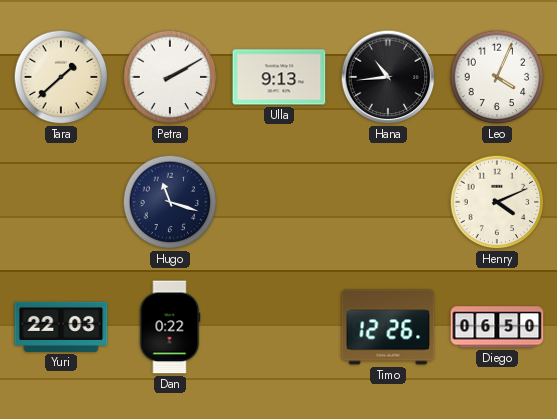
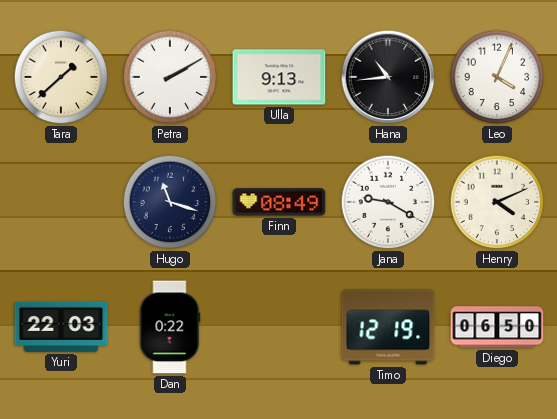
Finn: none -> 08:49 (279, 202)
Jana: none -> 9:20 (388, 202)
Timo: 12:26 -> 12:19 (388, 327)
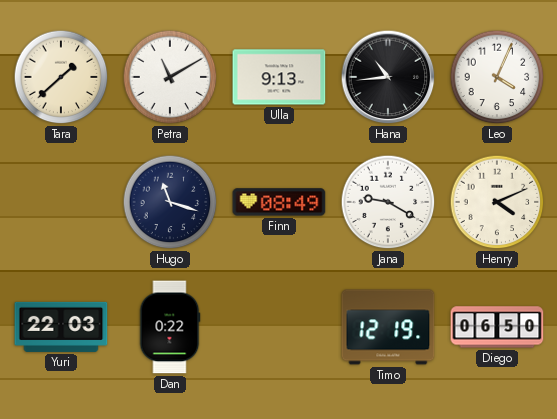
Petra: 2:10 -> 11:10 (170, 77)
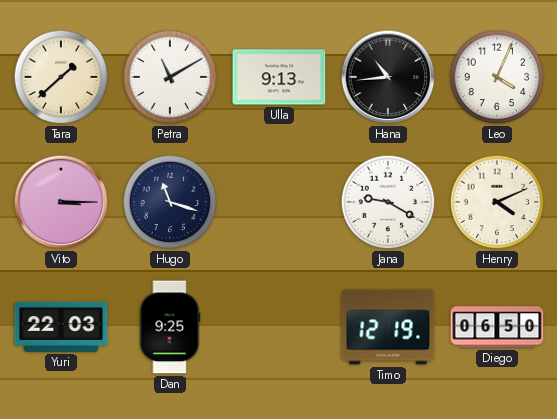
Vito: none -> 3:15 (61, 202)
Finn: 08:49 -> none (279, 202)
Dan: 0:22 -> 9:25 (170, 327)
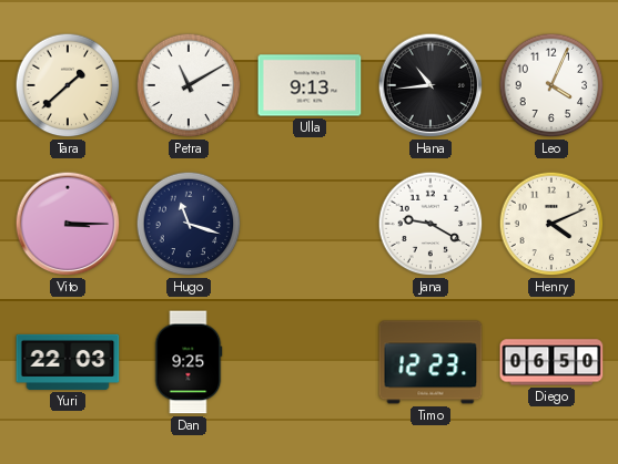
Timo: 12:19 -> 12:23 (430, 362)
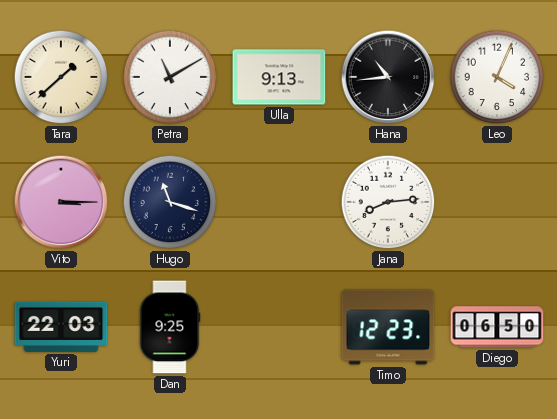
Jana: 9:20 -> 8:14 (388, 202)
Henry: 4:11 -> none (551, 224)
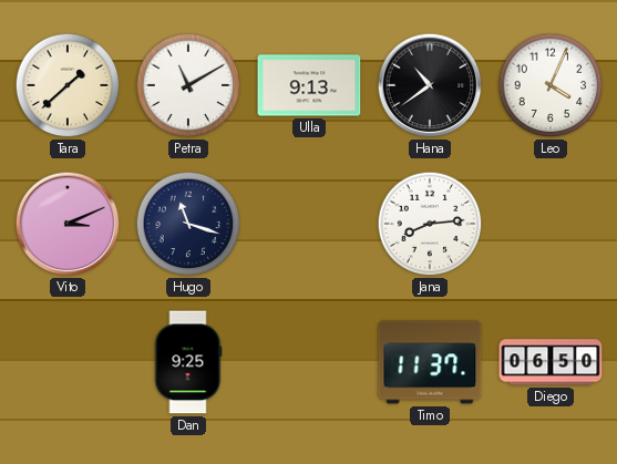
Hana: 10:44 -> 10:39 (430, 85)
Vito: 3:15 -> 3:11 (68, 224)
Yuri: 22:03 -> none (61, 327)
Timo: 12:23 -> 11:37 (430, 362)
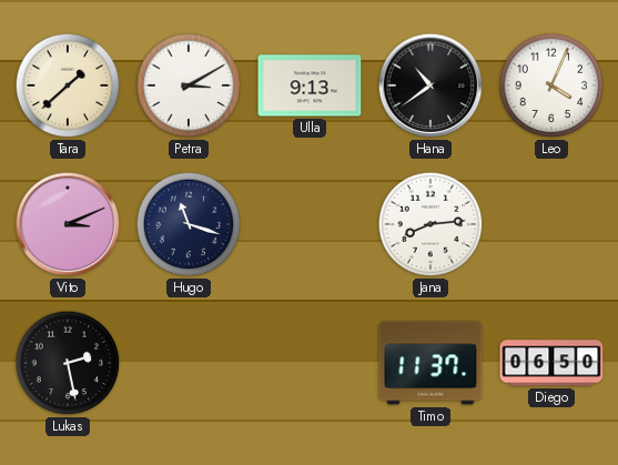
Petra: 11:10 -> 3:10 (189, 85)
Lukas: none -> 2:28 (68, 363)
Dan: 9:25 -> none (188, 362)
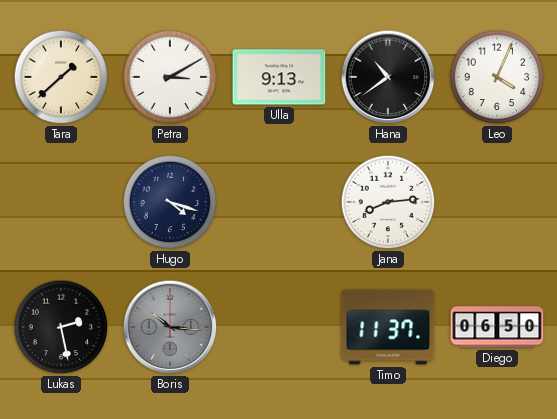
Vito: 3:11 -> none (68, 224)
Hugo: 11:18 -> 4:18 (170, 202)
Boris: none -> 10:16 (170, 327)
